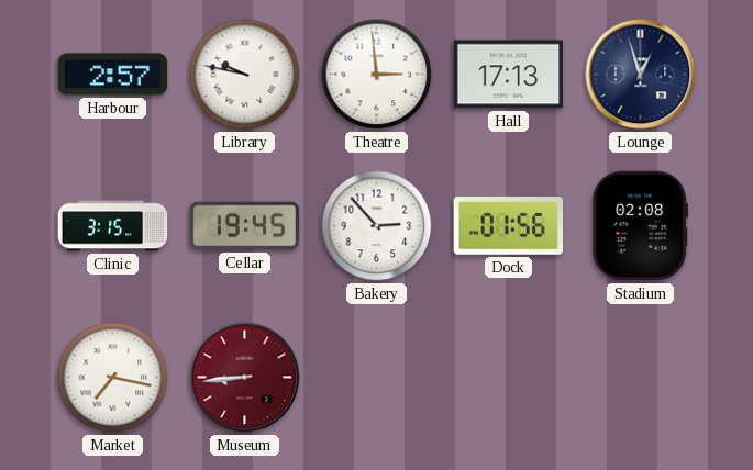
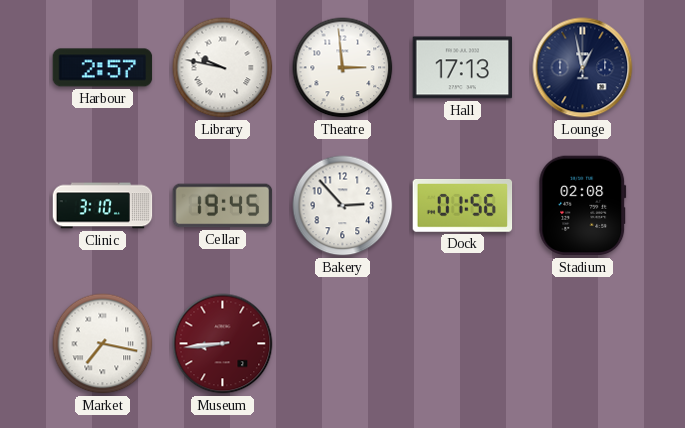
Lounge: 12:57 -> 12:58 (583, 68)
Clinic: 3:15 -> 3:10 (103, 206)
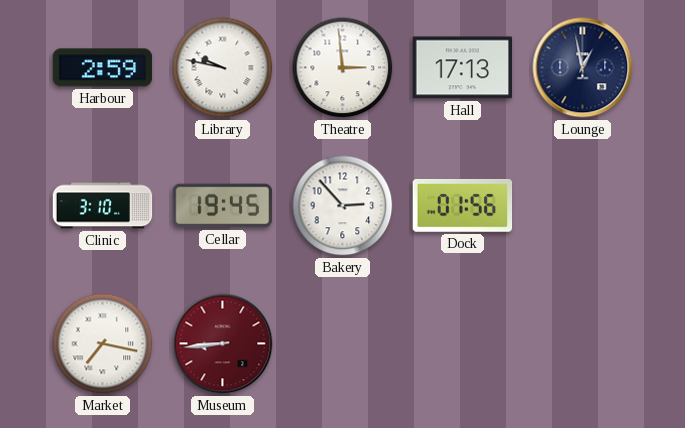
Harbour: 2:57 -> 2:59 (103, 68)
Stadium: 02:08 -> none (583, 206)
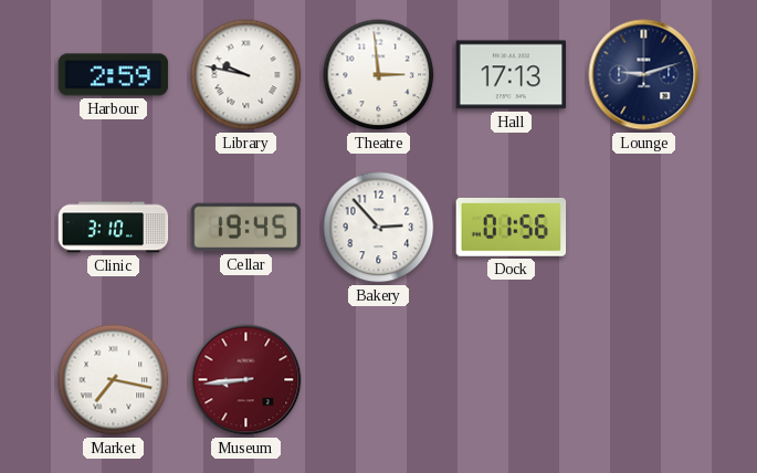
Lounge: 12:58 -> 9:12 (644, 75)
